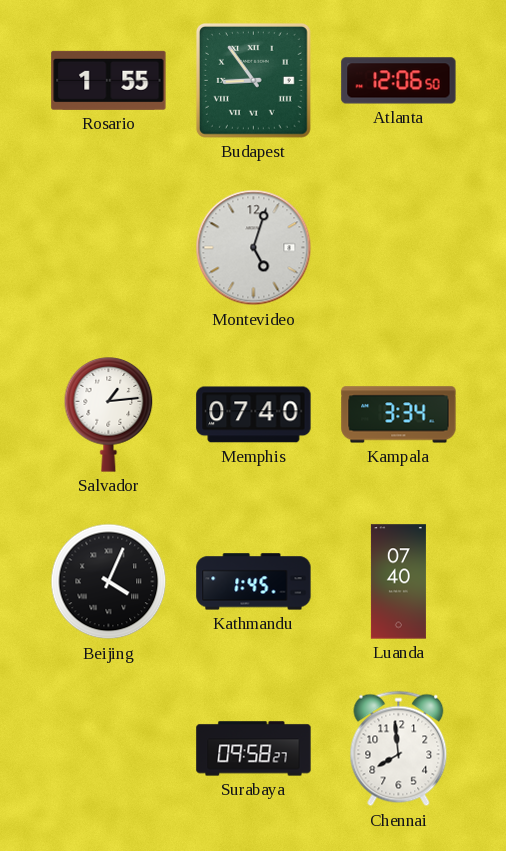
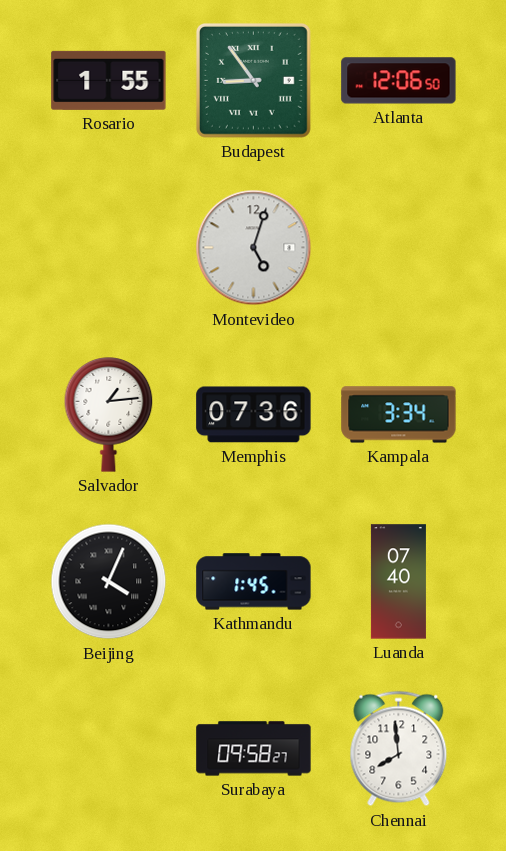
Memphis: 07:40 -> 07:36 (254, 415)
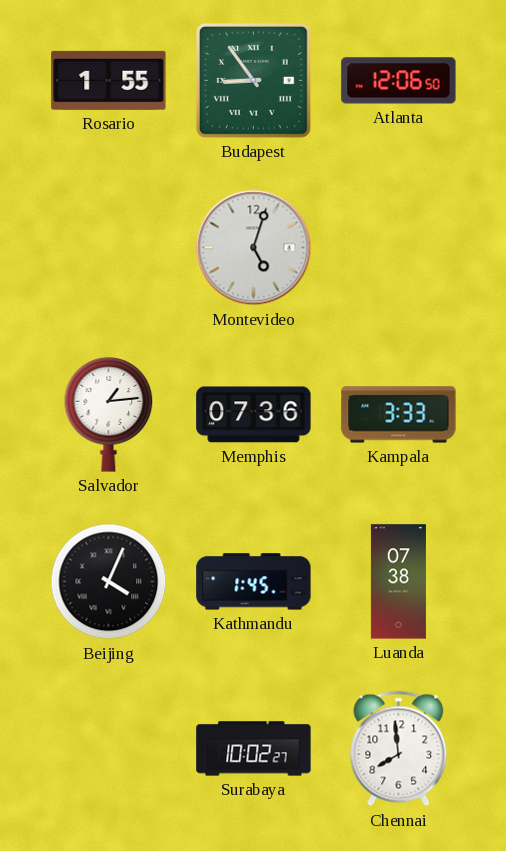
Kampala: 3:34 -> 3:33 (399, 415)
Luanda: 07:40 -> 07:38 (398, 582)
Surabaya: 09:58 -> 10:02 (254, 749)
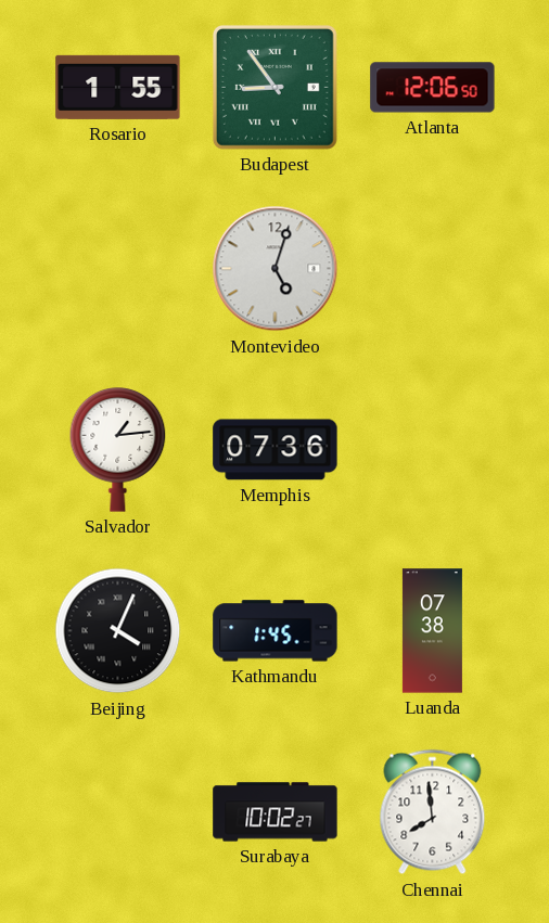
Kampala: 3:33 -> none (399, 415)
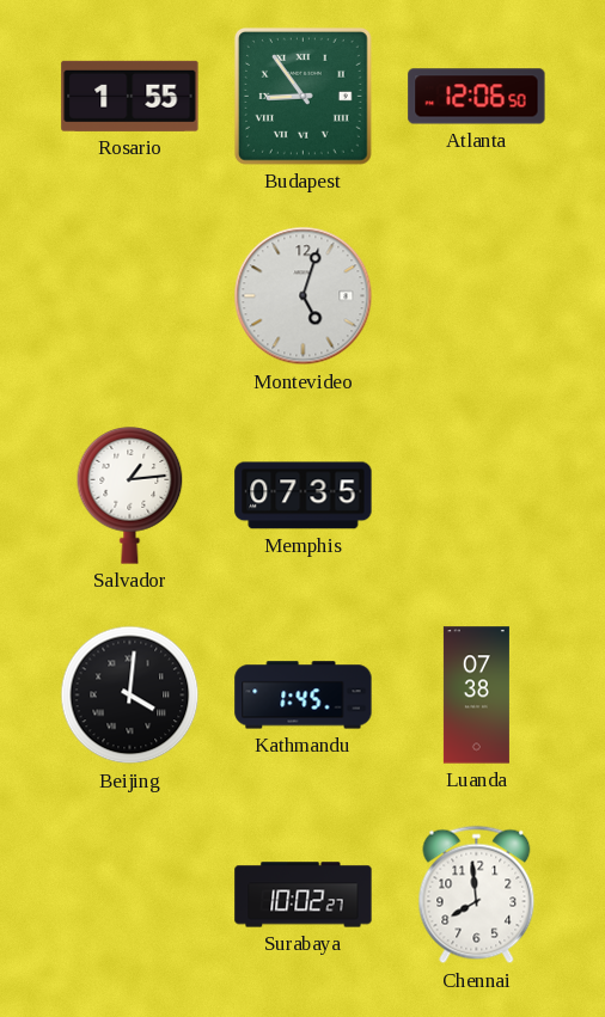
Memphis: 07:36 -> 07:35 (304, 496)
Beijing: 4:04 -> 4:01 (130, 696)
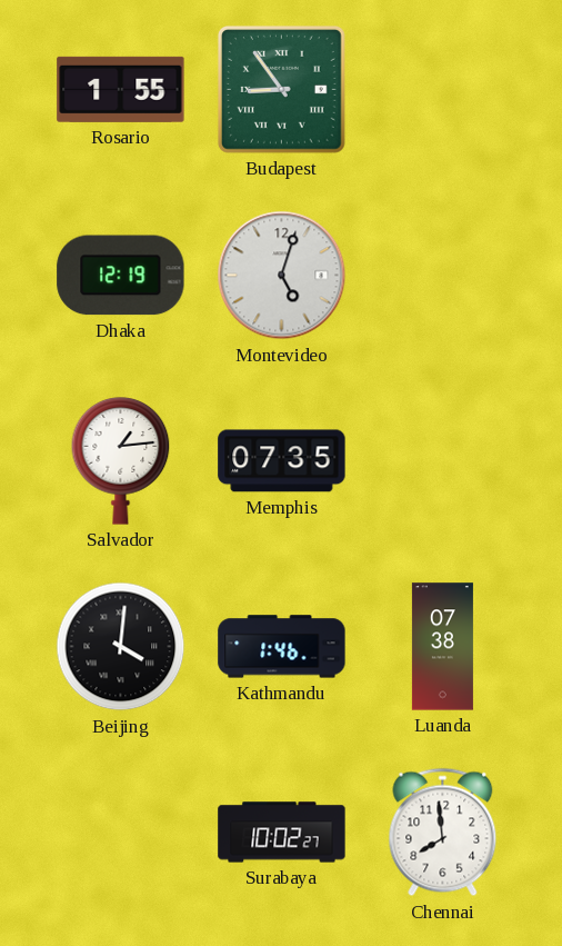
Atlanta: 12:06 -> none (477, 97)
Dhaka: none -> 12:19 (121, 276)
Kathmandu: 1:45 -> 1:46 (282, 647)
